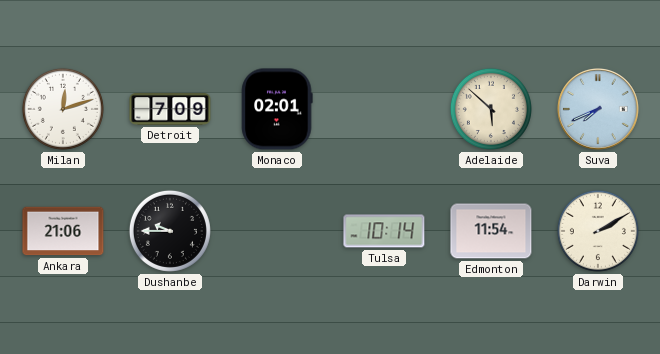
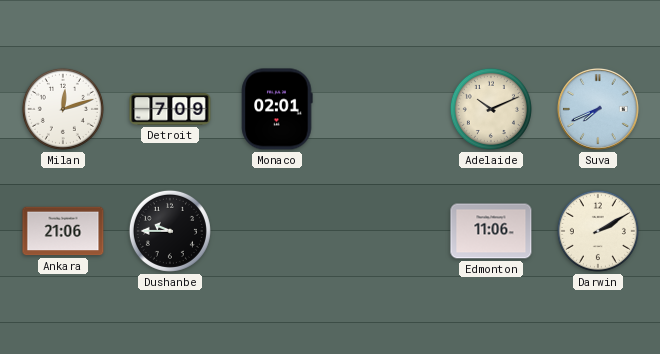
Adelaide: 5:52 -> 10:11 (491, 109)
Tulsa: 10:14 -> none (384, 231)
Edmonton: 11:54 -> 11:06 (491, 231)
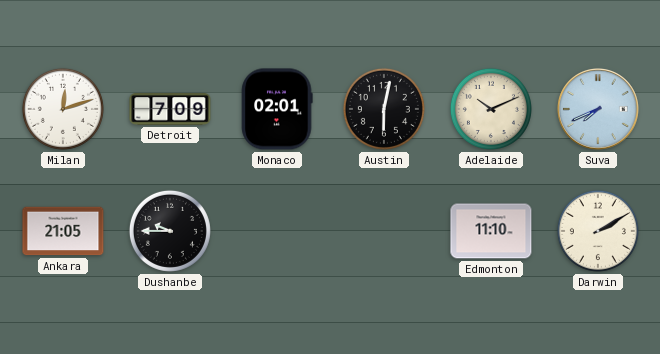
Austin: none -> 6:02 (384, 109)
Ankara: 21:06 -> 21:05 (63, 231)
Edmonton: 11:06 -> 11:10 (491, 231)
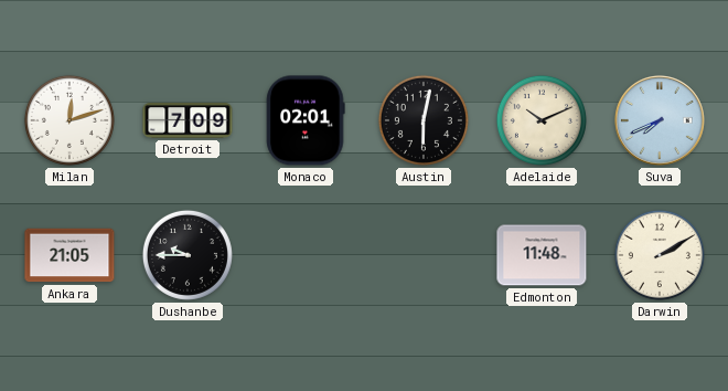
Edmonton: 11:10 -> 11:48 (542, 255)
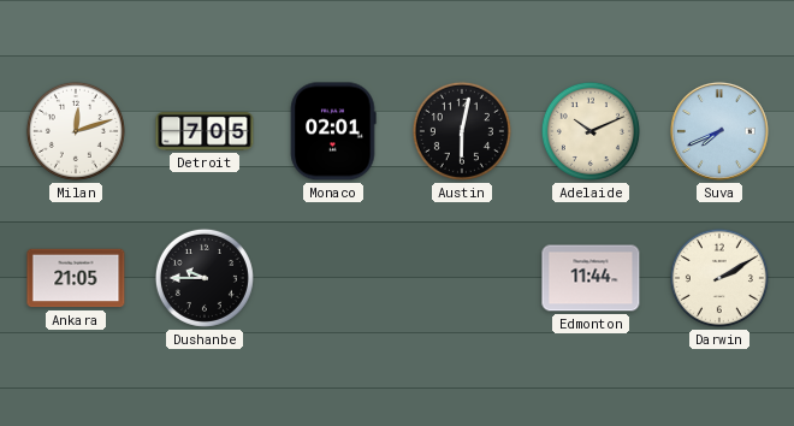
Detroit: 7:09 -> 7:05 (205, 131)
Edmonton: 11:48 -> 11:44 (591, 278)
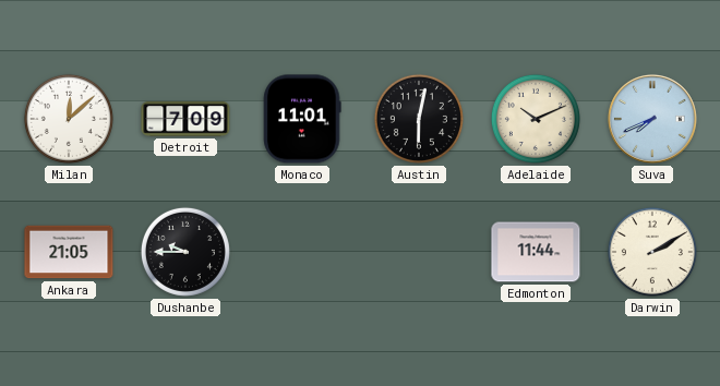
Milan: 12:12 -> 12:08 (69, 119)
Detroit: 7:05 -> 7:09 (185, 119)
Monaco: 02:01 -> 11:01 (302, 119)
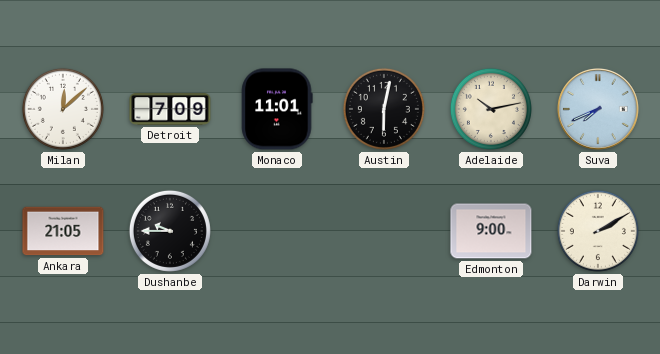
Adelaide: 10:11 -> 10:13 (491, 109)
Edmonton: 11:44 -> 9:00 (491, 231)
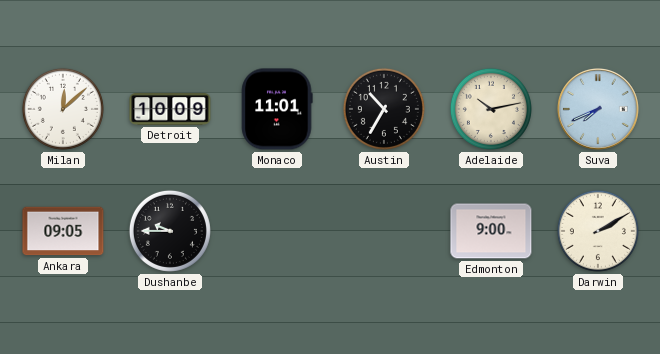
Detroit: 7:09 -> 10:09 (170, 109)
Austin: 6:02 -> 10:35 (384, 109)
Ankara: 21:05 -> 09:05 (63, 231)
